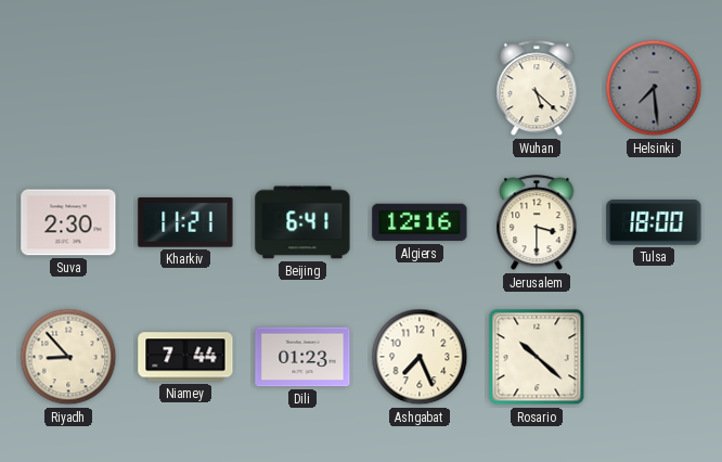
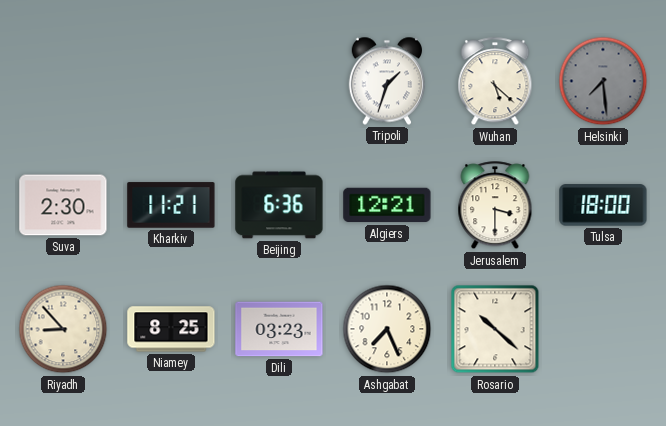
Tripoli: none -> 1:33 (386, 81)
Beijing: 6:41 -> 6:36 (279, 205)
Algiers: 12:16 -> 12:21 (387, 205)
Niamey: 7:44 -> 8:25 (171, 329)
Dili: 01:23 -> 03:23 (279, 329)
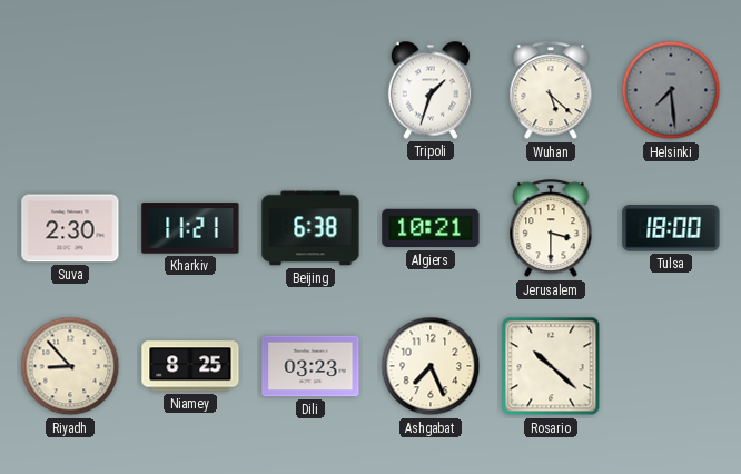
Beijing: 6:36 -> 6:38 (310, 228)
Algiers: 12:21 -> 10:21 (431, 228)
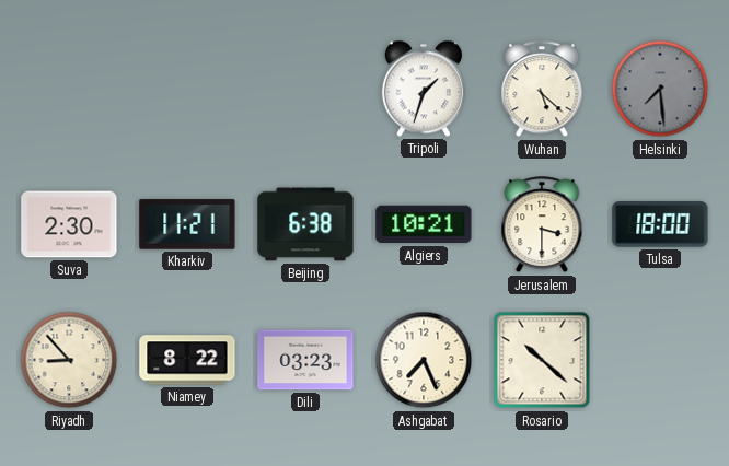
Niamey: 8:25 -> 8:22 (187, 360)
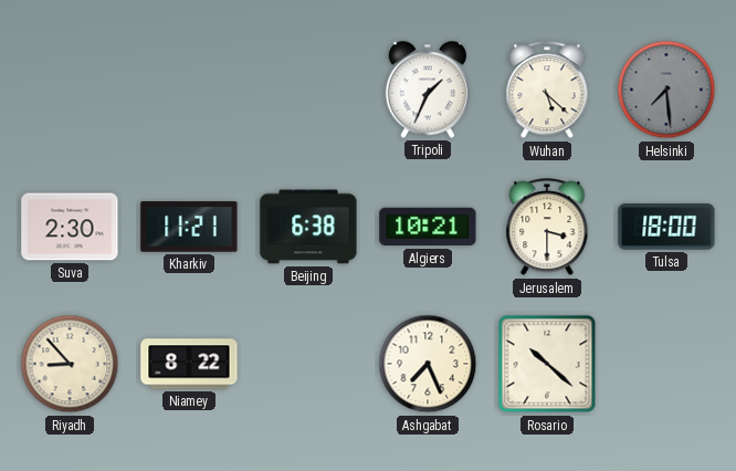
Tripoli: 1:33 -> 1:34 (427, 90)
Dili: 03:23 -> none (305, 360)
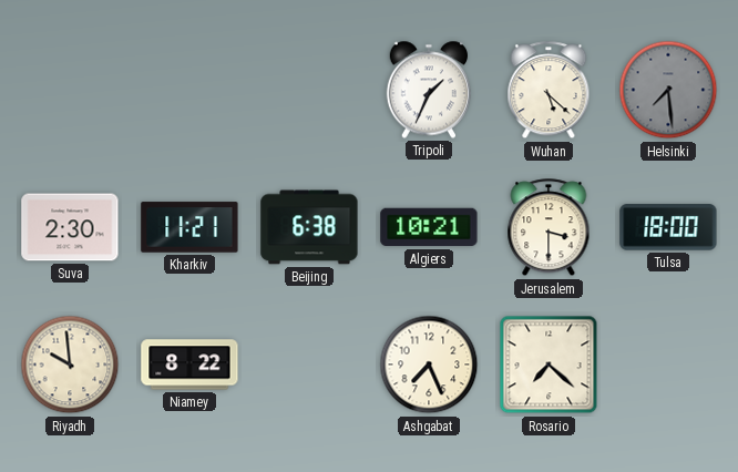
Riyadh: 8:53 -> 9:59 (70, 365)
Rosario: 10:22 -> 7:22 (549, 365)
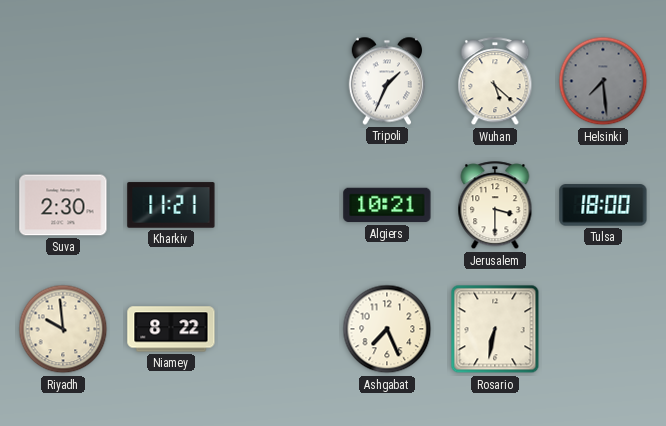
Beijing: 6:38 -> none (309, 227)
Rosario: 7:22 -> 6:32 (495, 329)
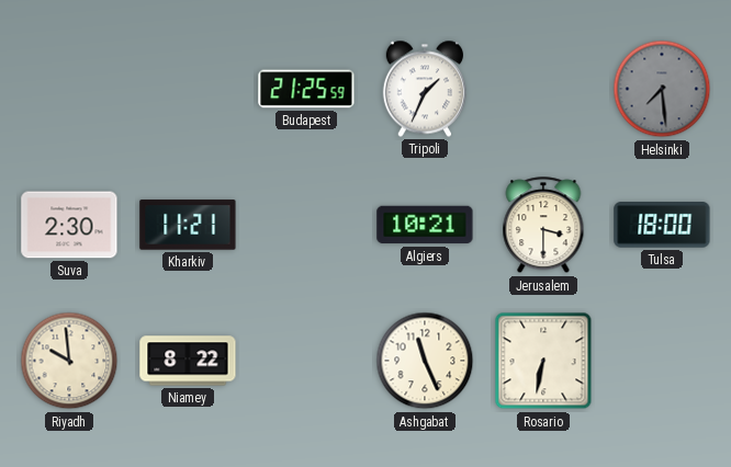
Budapest: none -> 21:25 (306, 89)
Wuhan: 5:22 -> none (495, 82)
Ashgabat: 7:26 -> 11:26 (425, 361)
